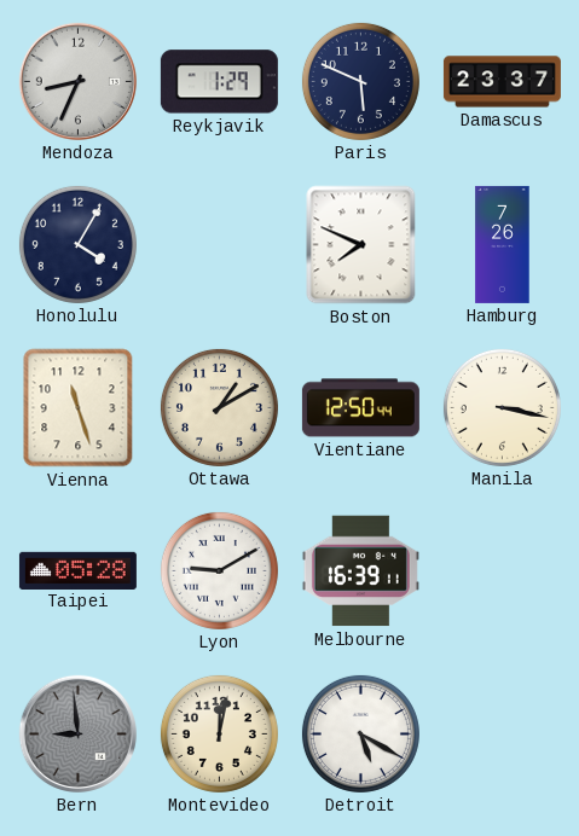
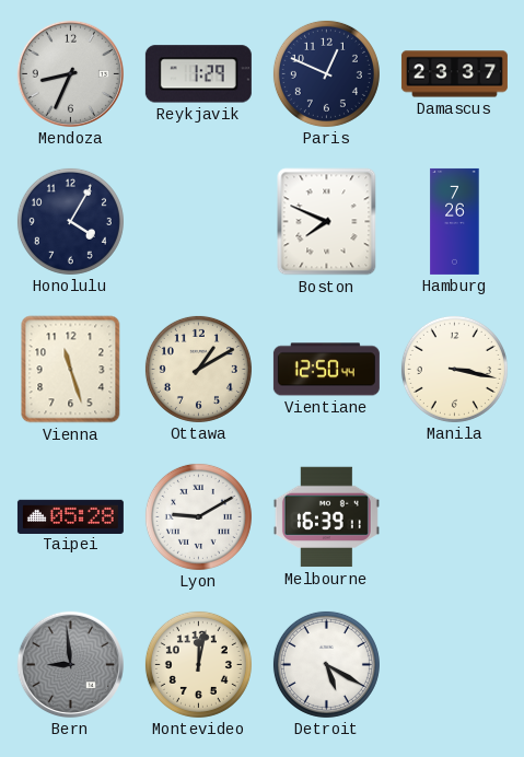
Paris: 5:49 -> 12:49 (326, 73)
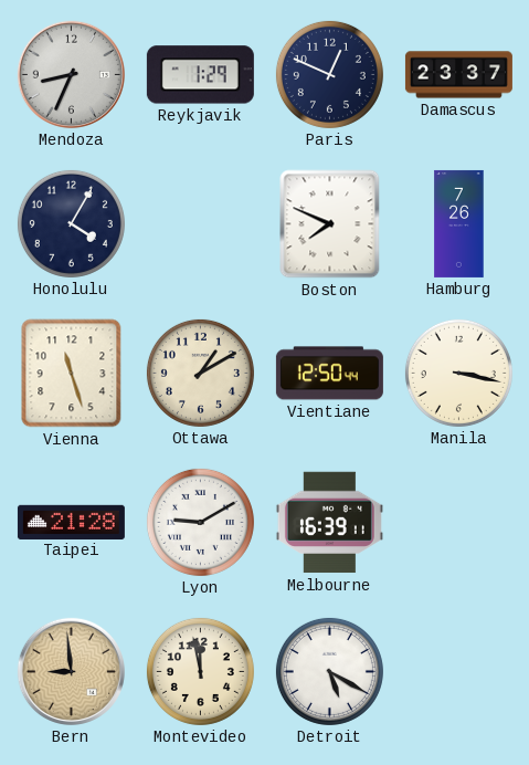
Taipei: 05:28 -> 21:28 (71, 522)
Bern dial: grey -> champagne (71, 671)
Montevideo: 12:02 -> 11:58 (200, 671)
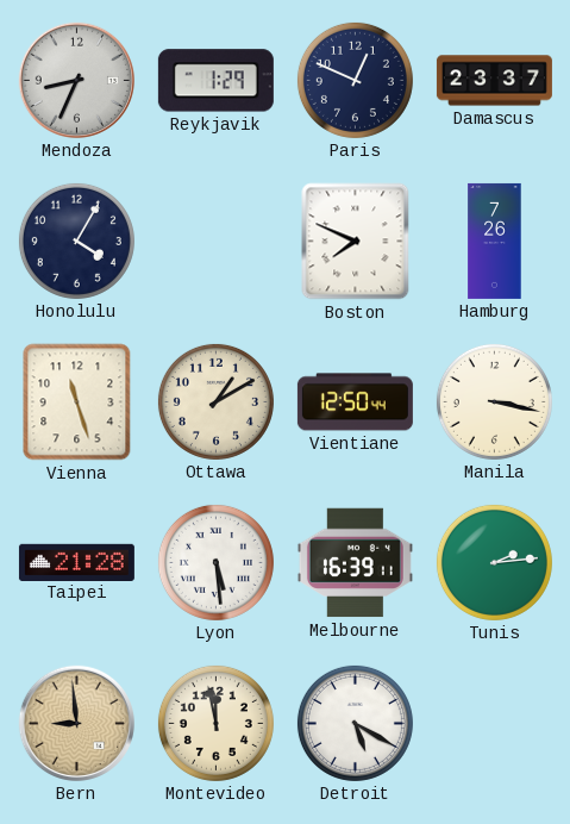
Lyon: 9:10 -> 5:29 (215, 562)
Tunis: none -> 2:14 (494, 562)
